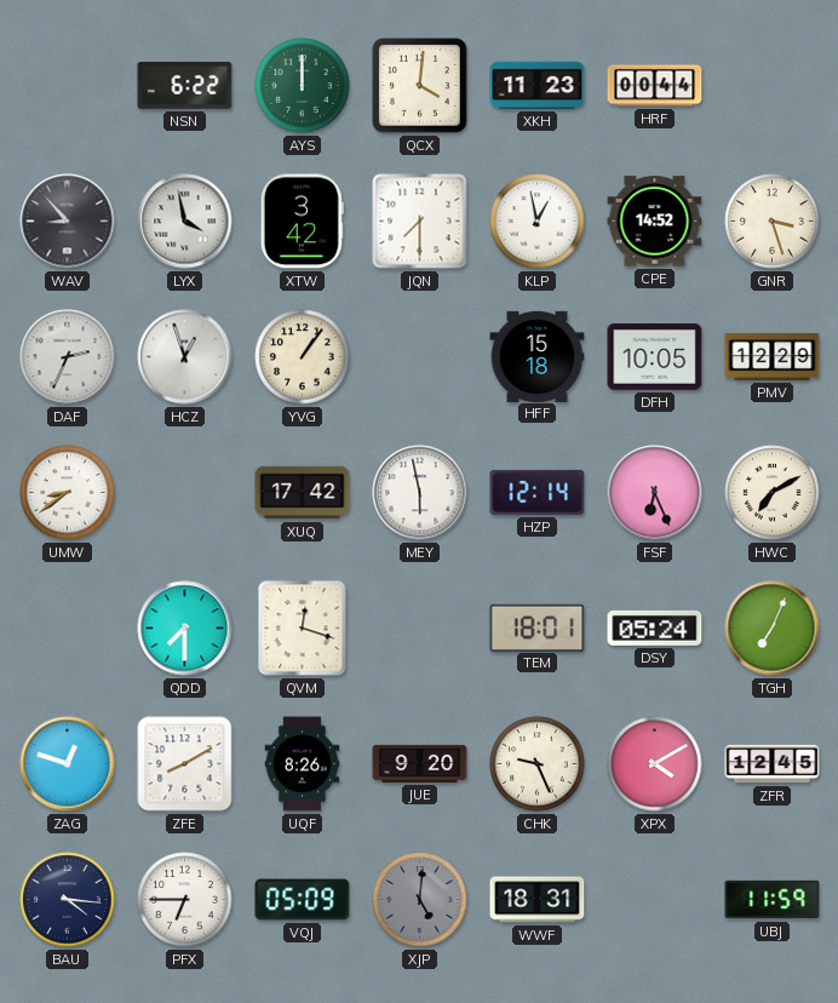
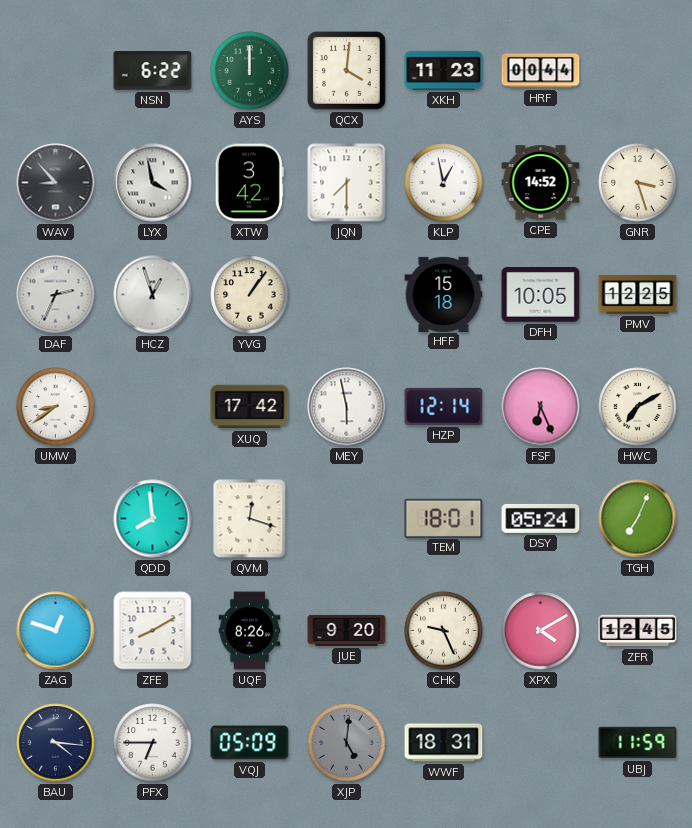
PMV: 12:29 -> 12:25 (638, 294)
QDD: 7:30 -> 7:59 (153, 519)
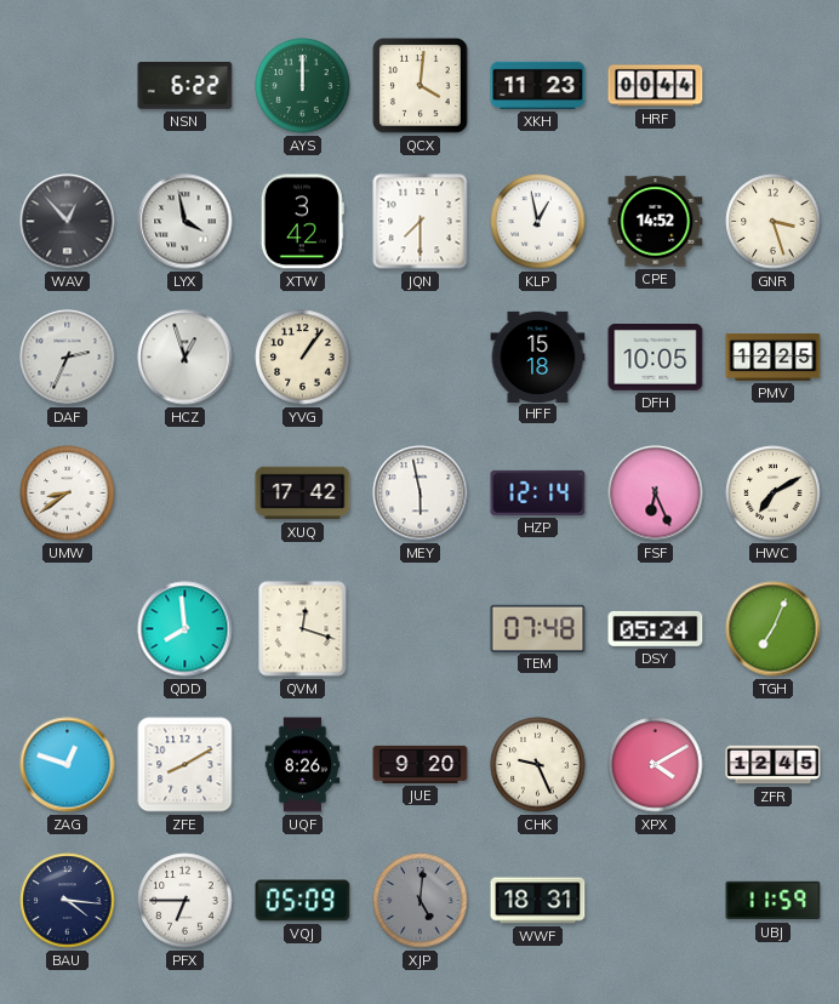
WAV: 8:53 -> 12:53 (68, 222)
TEM: 18:01 -> 07:48 (538, 628)
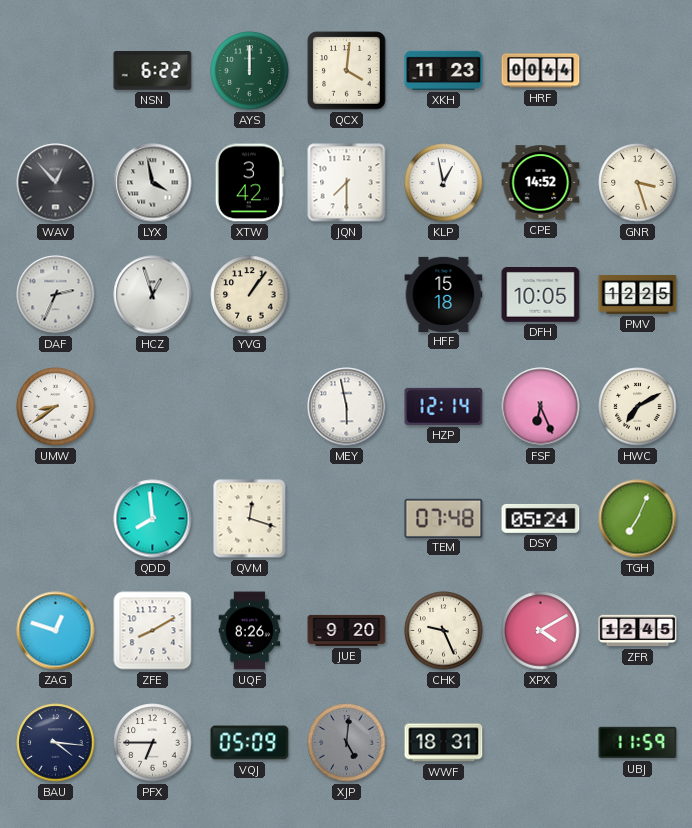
XUQ: 17:42 -> none (303, 494)
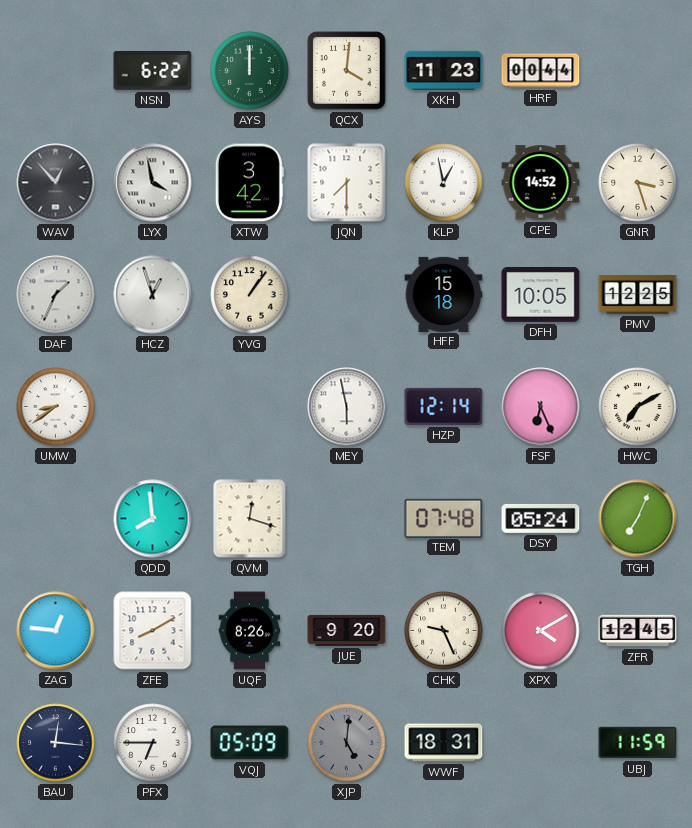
DAF: 2:34 -> 1:34 (56, 295)
ZAG: 12:48 -> 12:46 (56, 631)
BAU: 4:16 -> 12:16 (56, 743)
